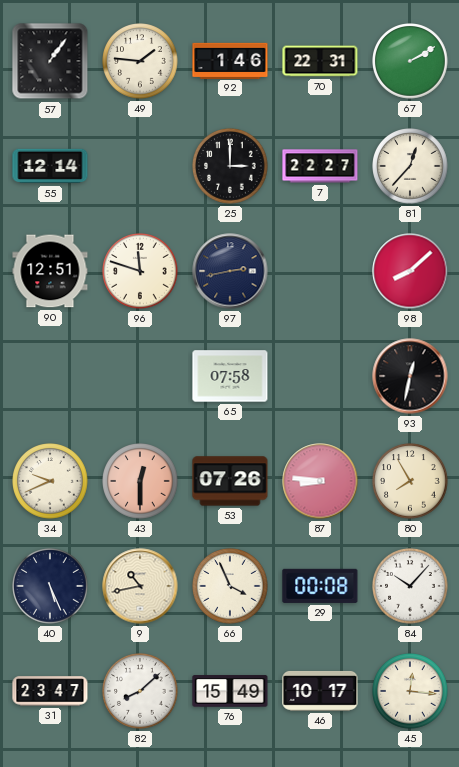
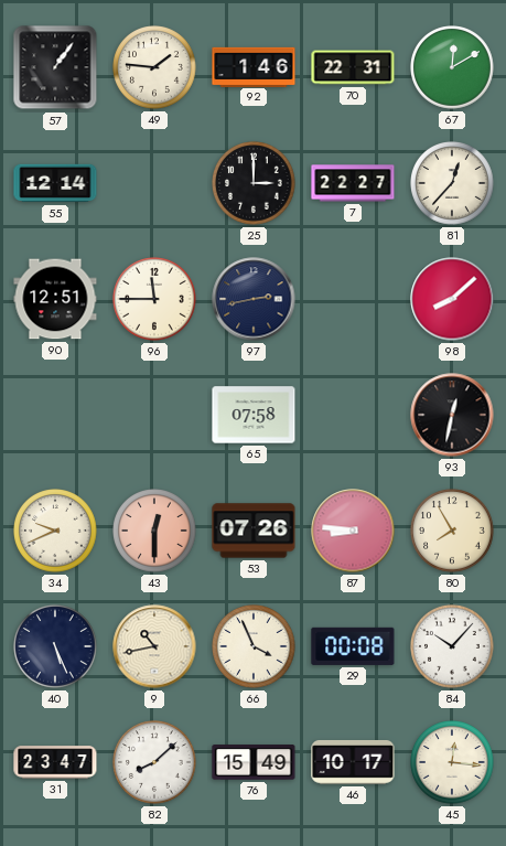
67: 2:10 -> 12:10 (452, 67)
96: 11:48 -> 11:45 (154, 299)
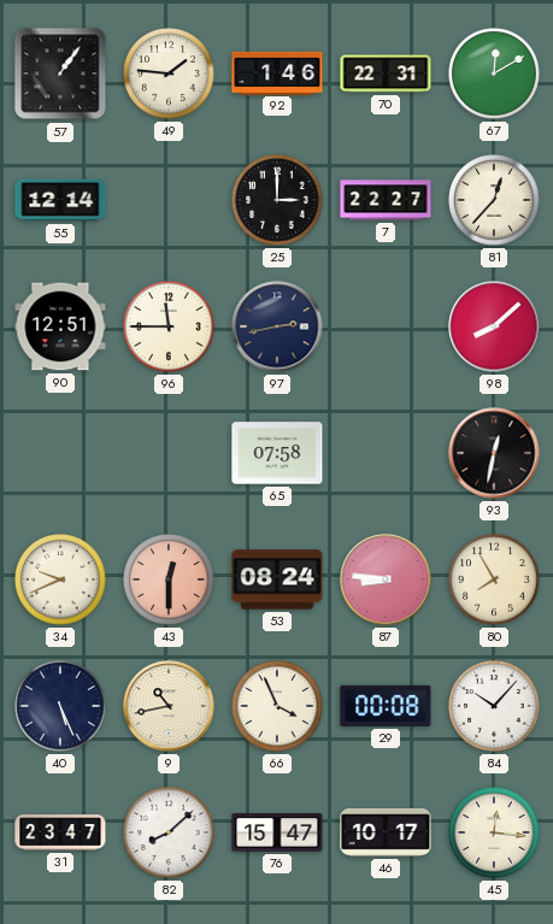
53: 07:26 -> 08:24 (277, 579)
76: 15:49 -> 15:47 (277, 832)
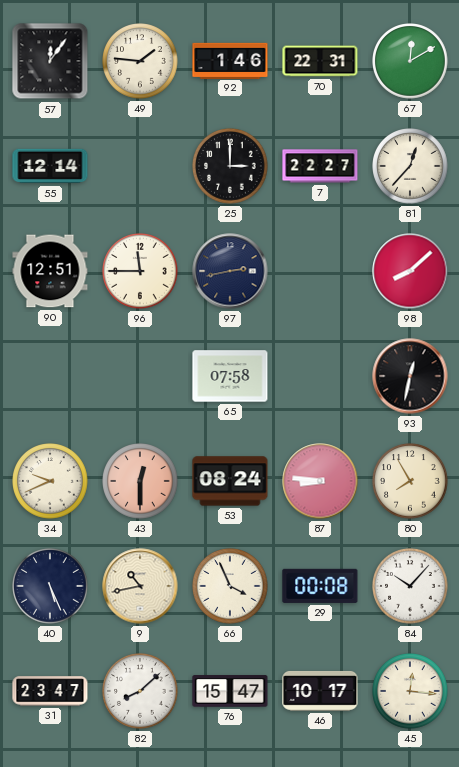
57: 1:06 -> 12:06 (50, 61)
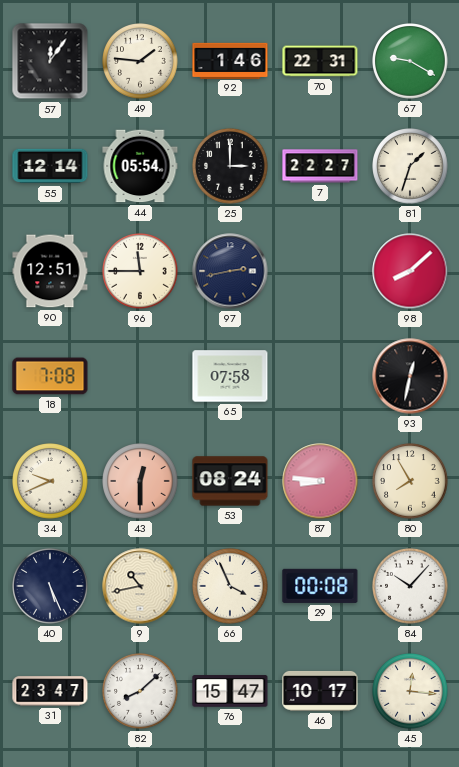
67: 12:10 -> 9:20 (410, 61)
44: none -> 05:54 (140, 166)
81: 12:37 -> 1:33 (410, 166)
18: none -> 7:08 (50, 376)
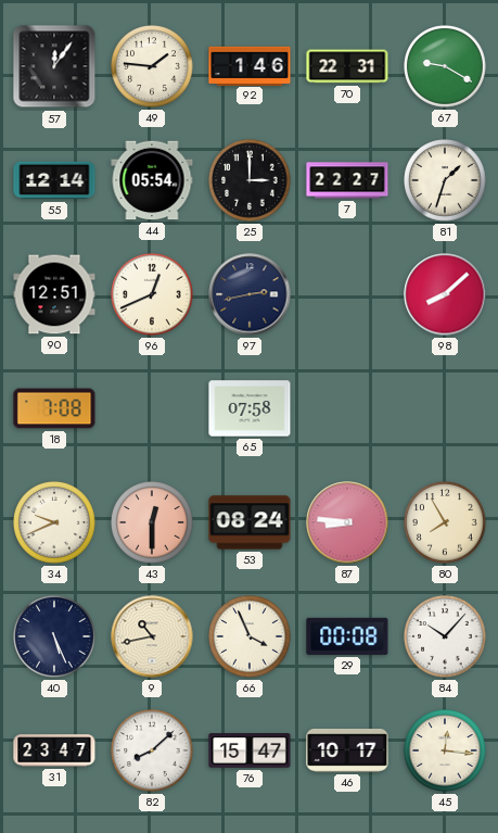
96: 11:45 -> 12:41 (152, 294)
93: 12:32 -> none (410, 376)
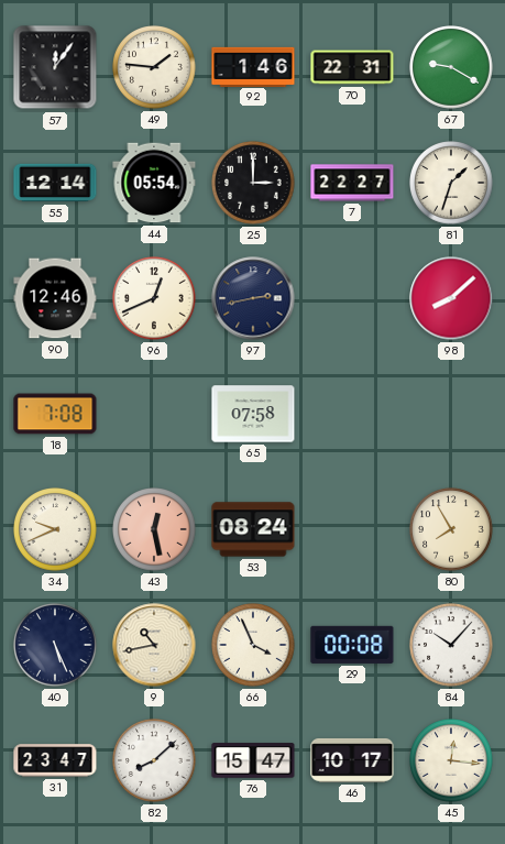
90: 12:51 -> 12:46 (55, 298)
43: 12:30 -> 12:28 (154, 529)
87: 8:46 -> none (347, 522)
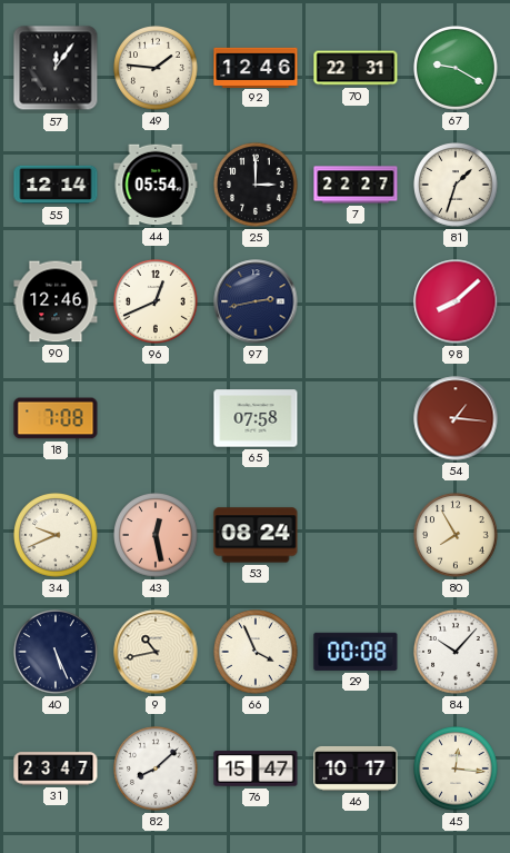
92: 1:46 -> 12:46 (256, 67)
54: none -> 1:16 (456, 418)
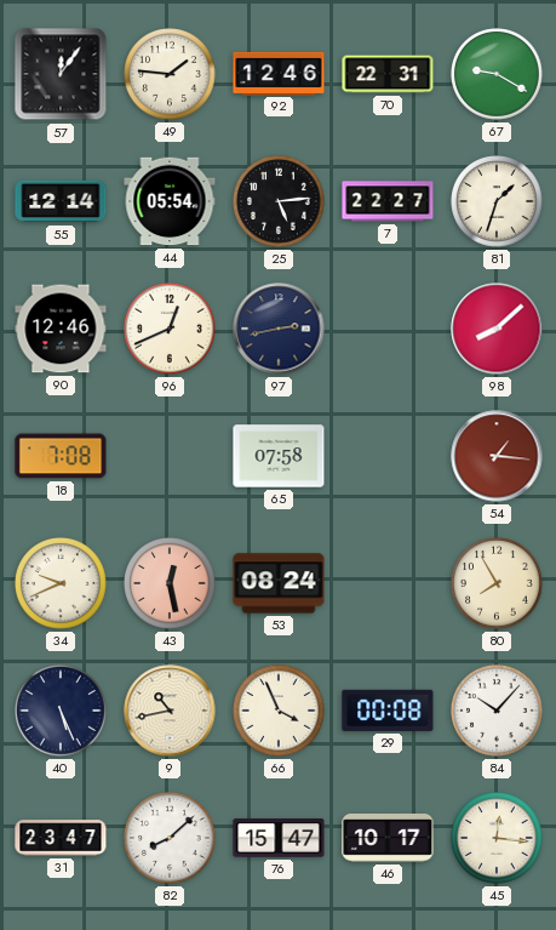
25: 3:00 -> 5:14 (279, 201)
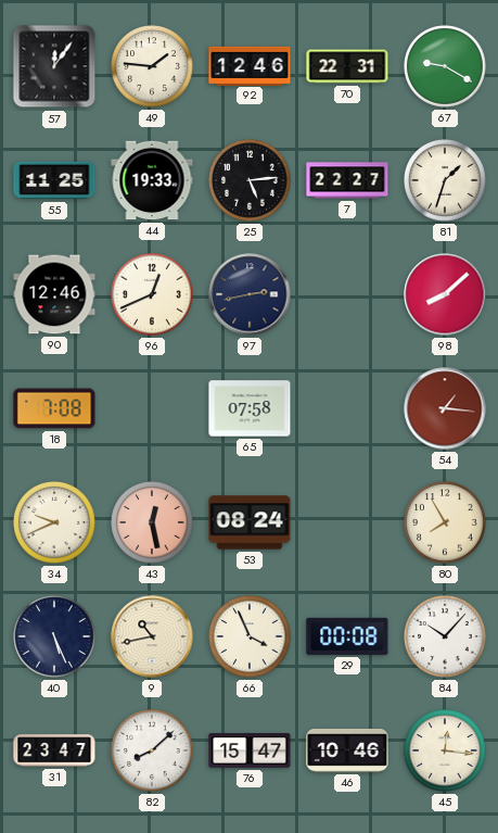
55: 12:14 -> 11:25 (54, 180)
44: 05:54 -> 19:33 (152, 180)
46: 10:17 -> 10:46 (347, 750)
